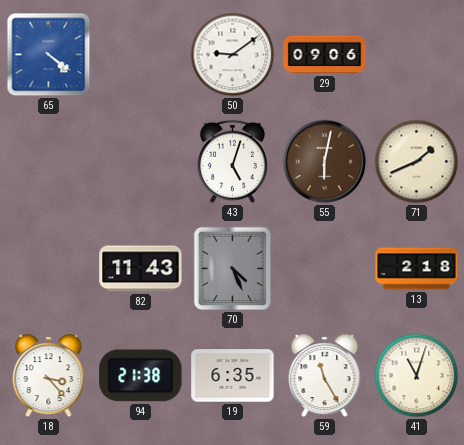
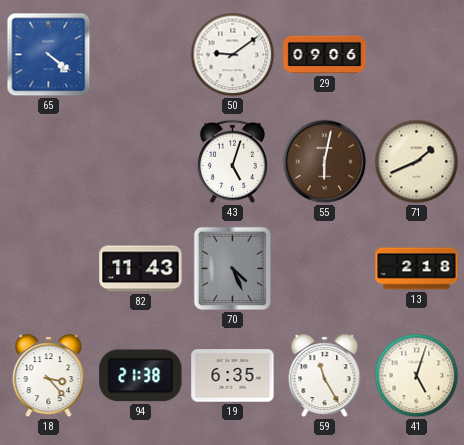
41: 11:03 -> 5:03 (417, 376)
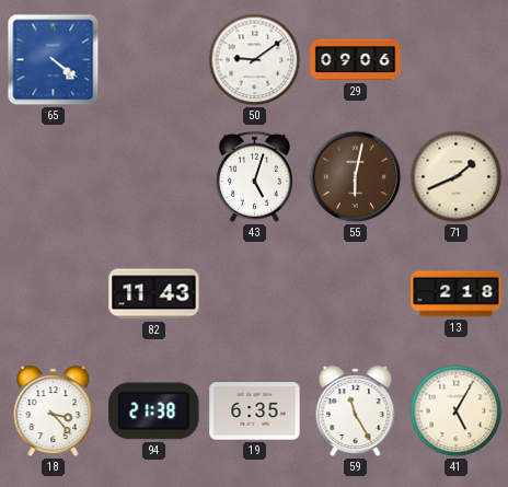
70: 4:26 -> none (233, 269)
41: 5:03 -> 5:05 (457, 411)
